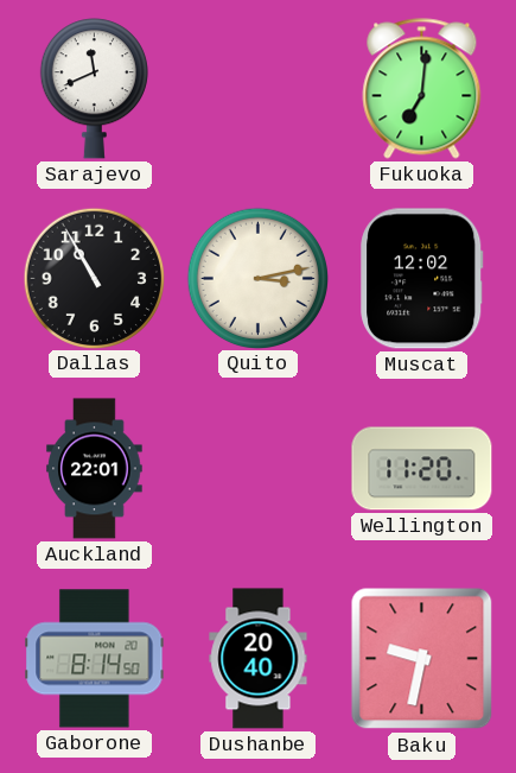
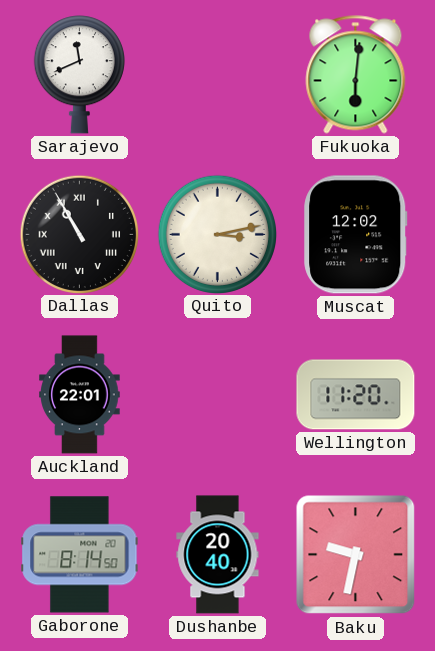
Fukuoka: 7:01 -> 6:01 (356, 75)
Dallas numerals: Arabic -> Roman (79, 234)
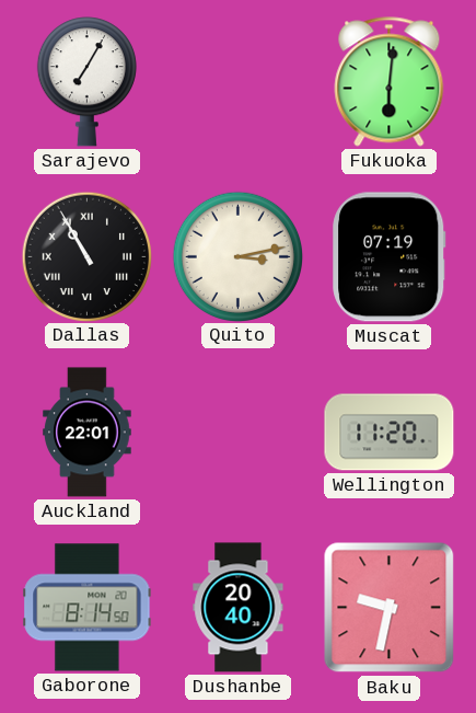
Sarajevo: 11:41 -> 7:05 (86, 82)
Muscat: 12:02 -> 07:19 (390, 257)
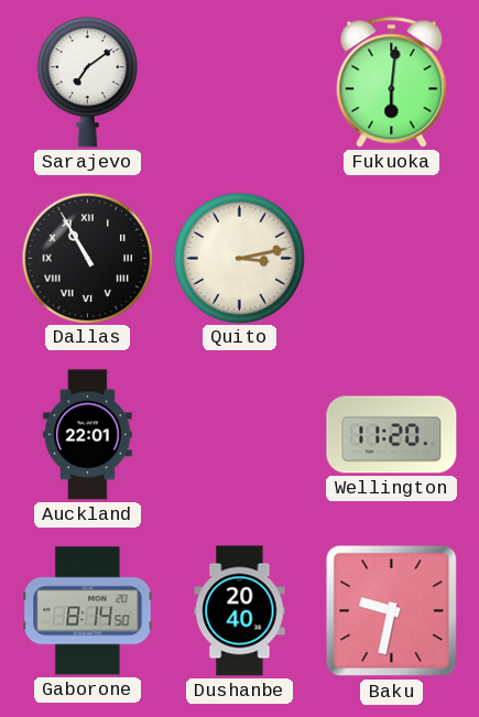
Sarajevo: 7:05 -> 7:09 (87, 83)
Muscat: 07:19 -> none (390, 257)
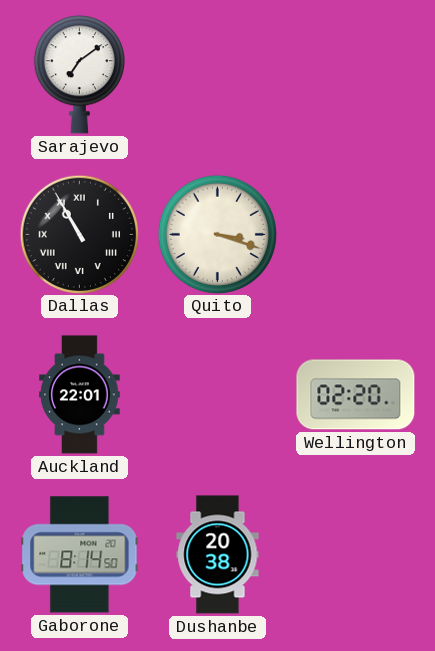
Fukuoka: 6:01 -> none (392, 83)
Quito: 3:13 -> 3:18 (217, 234)
Wellington: 11:20 -> 02:20 (356, 395)
Dushanbe: 20:40 -> 20:38 (218, 555)
Baku: 9:32 -> none (392, 611)
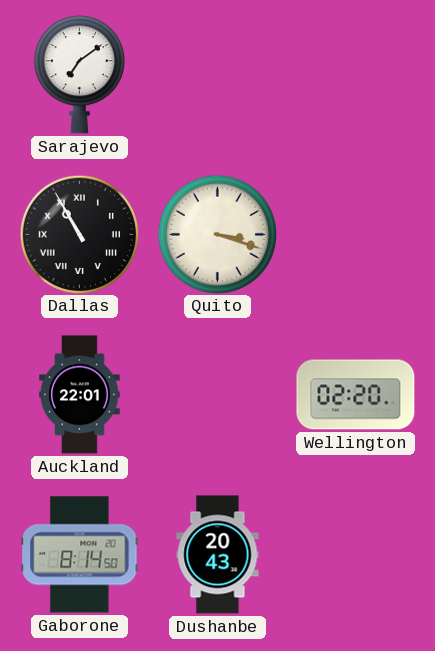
Dushanbe: 20:38 -> 20:43 (218, 555)
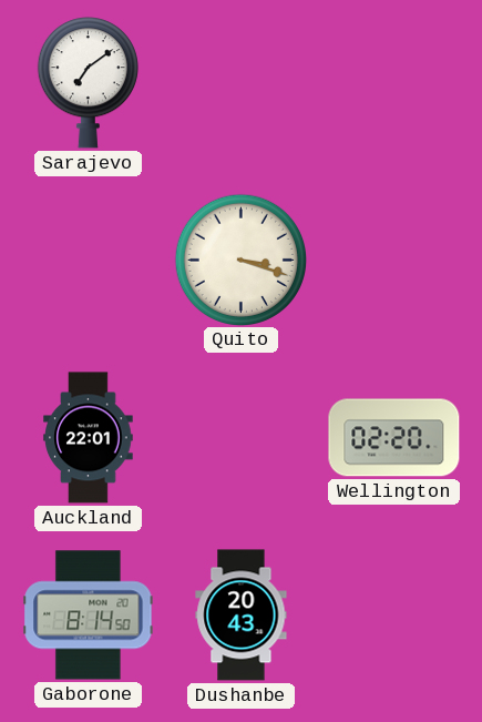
Dallas: 10:55 -> none (79, 234)
